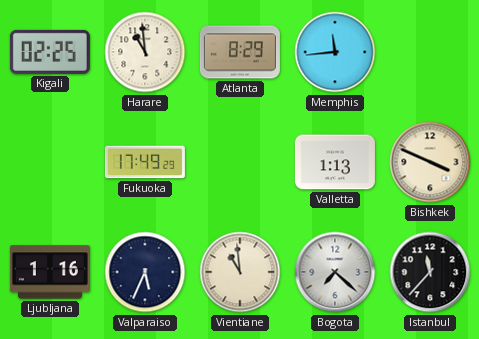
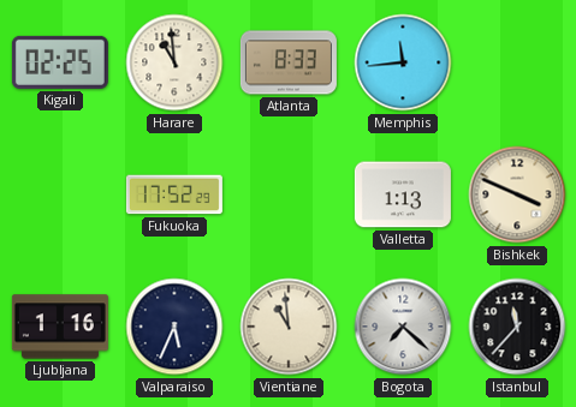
Atlanta: 8:29 -> 8:33 (289, 62)
Fukuoka: 17:49 -> 17:52 (174, 194)
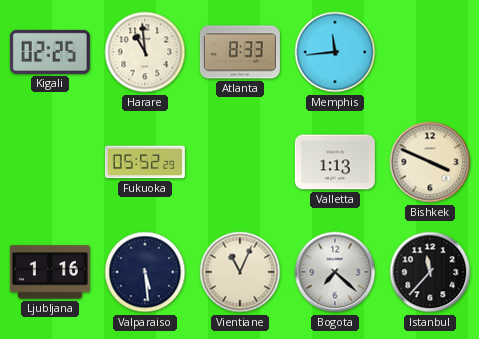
Fukuoka: 17:52 -> 05:52 (145, 162)
Valparaiso: 5:34 -> 5:29 (145, 272)
Vientiane: 10:59 -> 11:04 (240, 272)
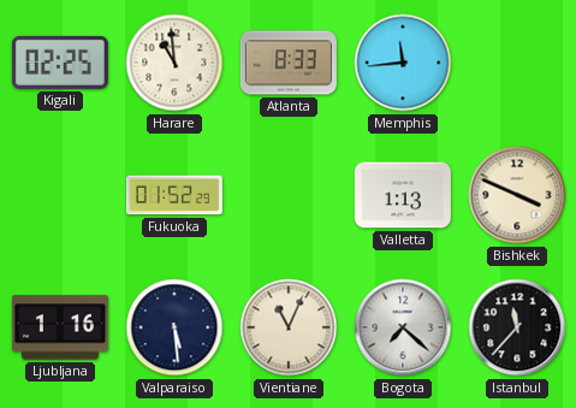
Fukuoka: 05:52 -> 01:52 (174, 195)
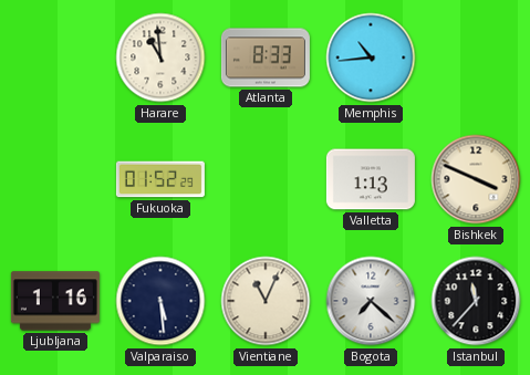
Kigali: 02:25 -> none (60, 63)
Memphis: 11:44 -> 10:44 (371, 58)
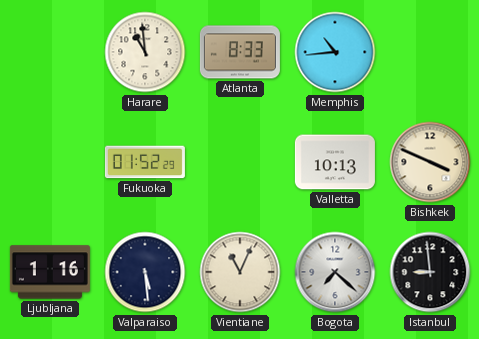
Valletta: 1:13 -> 10:13 (335, 162)
Istanbul: 11:37 -> 8:59 (430, 272)
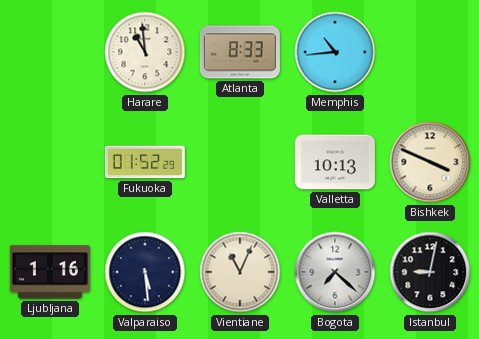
Istanbul: 8:59 -> 9:02 (430, 272)
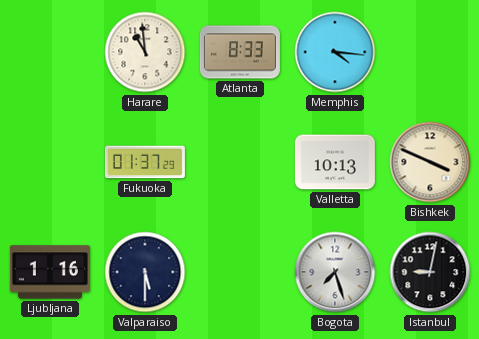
Memphis: 10:44 -> 4:16 (335, 52)
Fukuoka: 01:52 -> 01:37 (145, 162)
Valparaiso: 5:29 -> 5:30 (145, 272)
Vientiane: 11:04 -> none (240, 272)
Bogota: 7:22 -> 7:27 (335, 272)
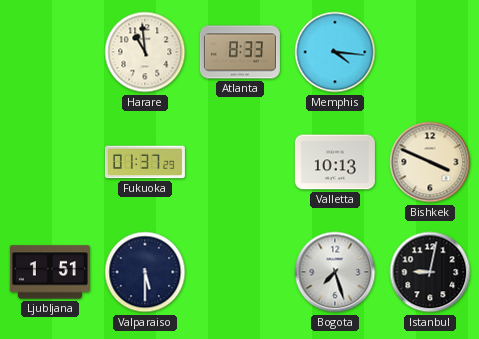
Ljubljana: 1:16 -> 1:51 (50, 272)
